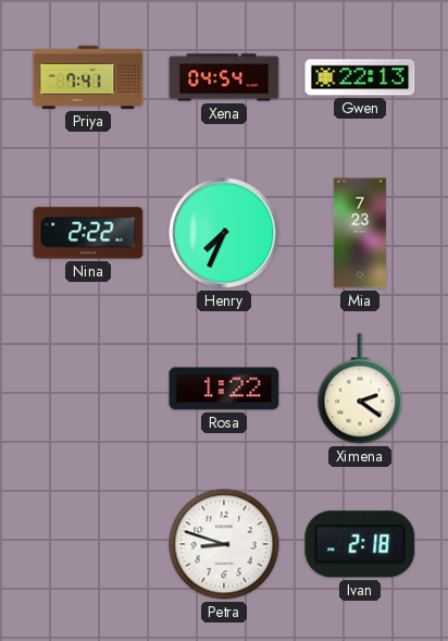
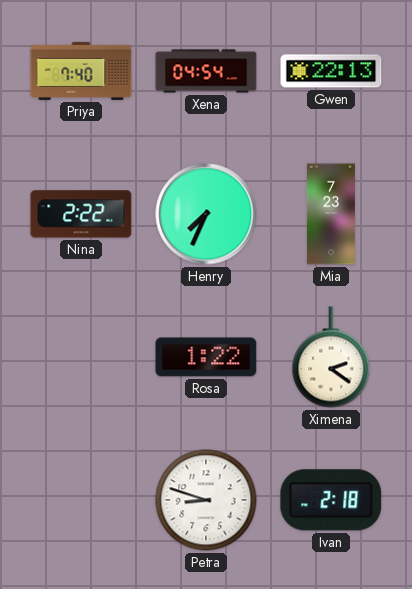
Priya: 7:41 -> 7:40 (81, 71)
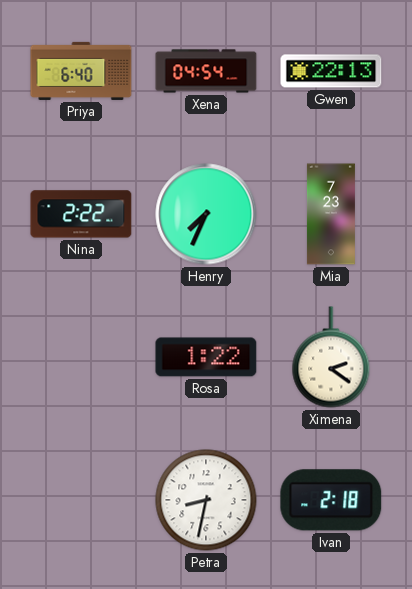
Priya: 7:40 -> 6:40 (81, 71)
Petra: 8:48 -> 8:32 (206, 500)
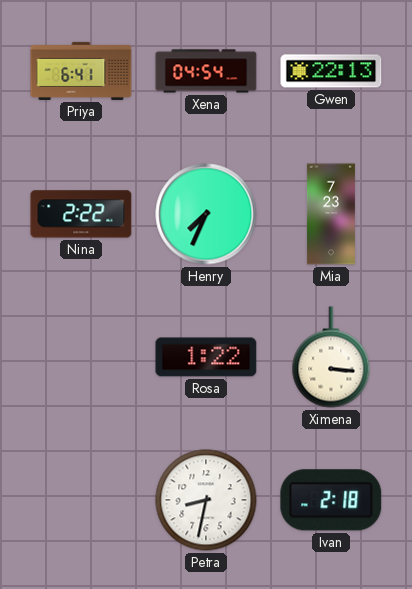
Priya: 6:40 -> 6:41 (81, 71)
Ximena: 2:21 -> 3:16 (331, 357)
